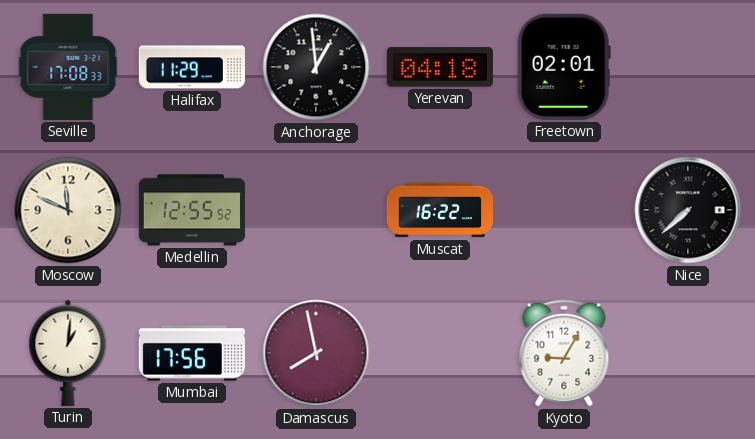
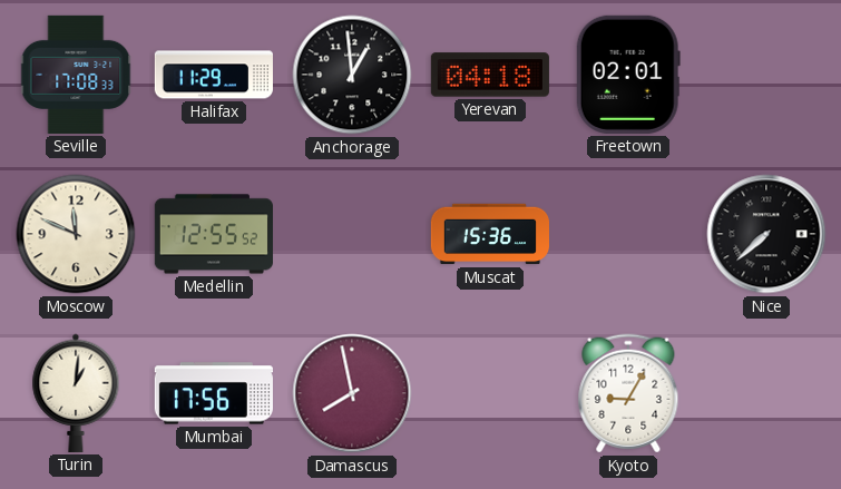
Muscat: 16:22 -> 15:36 (489, 234)
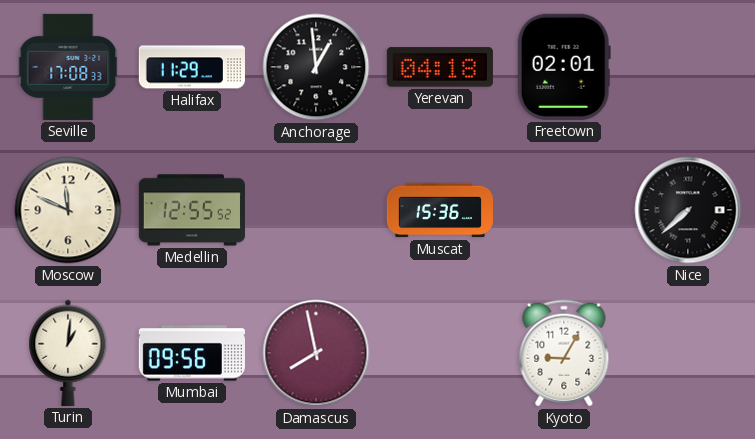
Mumbai: 17:56 -> 09:56 (192, 353)
